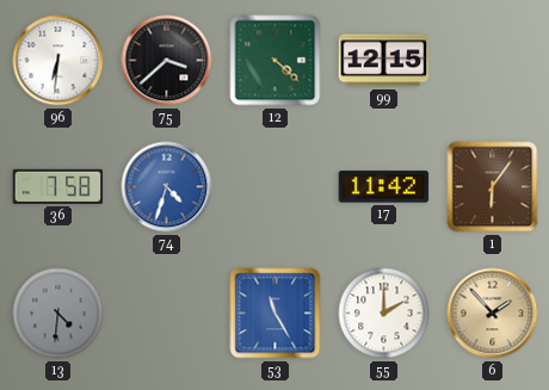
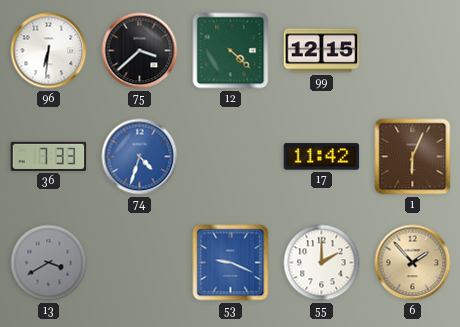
36: 7:58 -> 7:33 (49, 156)
1: 6:06 -> 6:04 (413, 157)
13: 4:31 -> 3:40 (49, 263)
53: 11:25 -> 9:19 (231, 263)
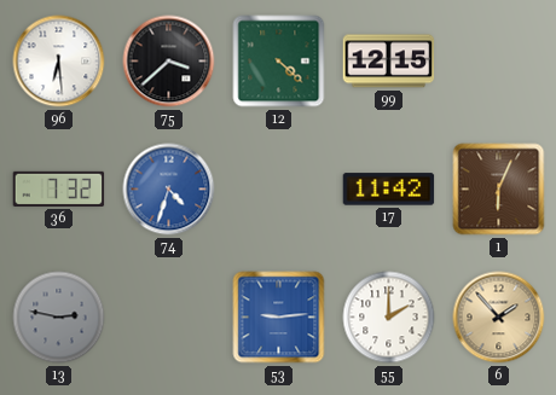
96: 6:31 -> 6:29 (59, 62)
36: 7:33 -> 7:32 (59, 188)
13: 3:40 -> 2:47 (59, 318)
53: 9:19 -> 9:14 (279, 318)
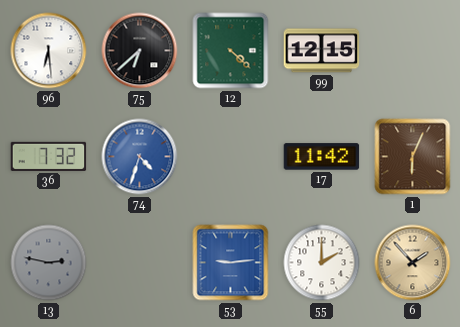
75: 3:38 -> 6:38 (140, 51)
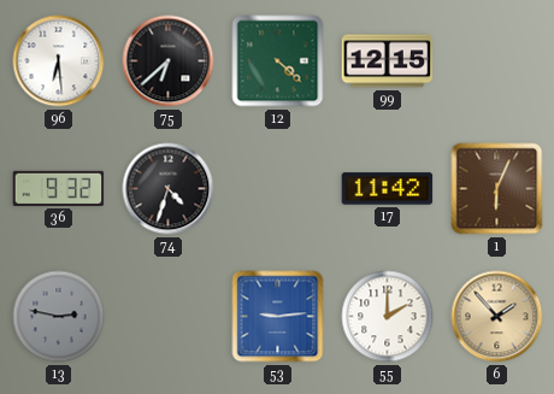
36: 7:32 -> 9:32 (59, 188)
74 dial: blue -> black (169, 189)
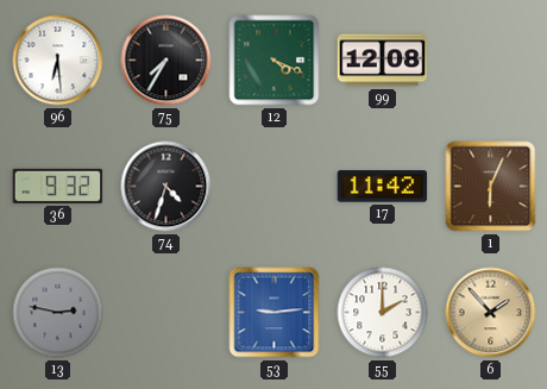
75: 6:38 -> 7:35 (166, 61)
12: 4:22 -> 4:19 (275, 61)
99: 12:15 -> 12:08 (383, 61)
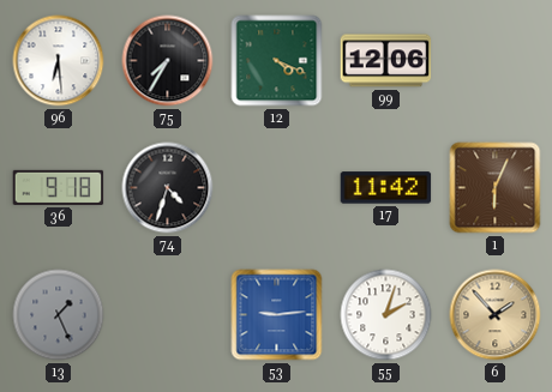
99: 12:08 -> 12:06 (386, 61)
36: 9:32 -> 9:18 (59, 187)
13: 2:47 -> 1:26 (59, 315)
55: 2:00 -> 2:03 (386, 315)
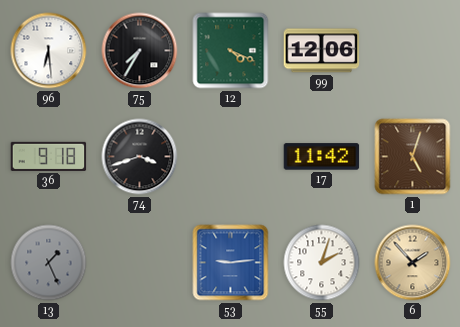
74: 4:33 -> 3:42 (140, 157)
1: 6:04 -> 5:03 (413, 157)
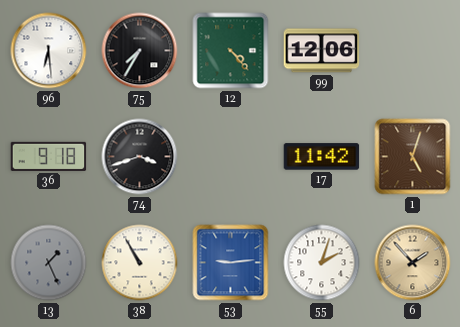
12: 4:19 -> 4:23 (231, 51)
38: none -> 10:55 (140, 263)
